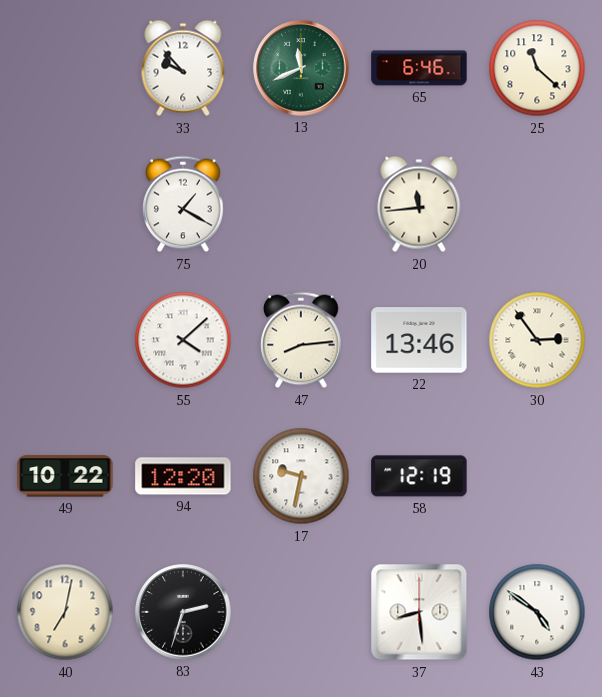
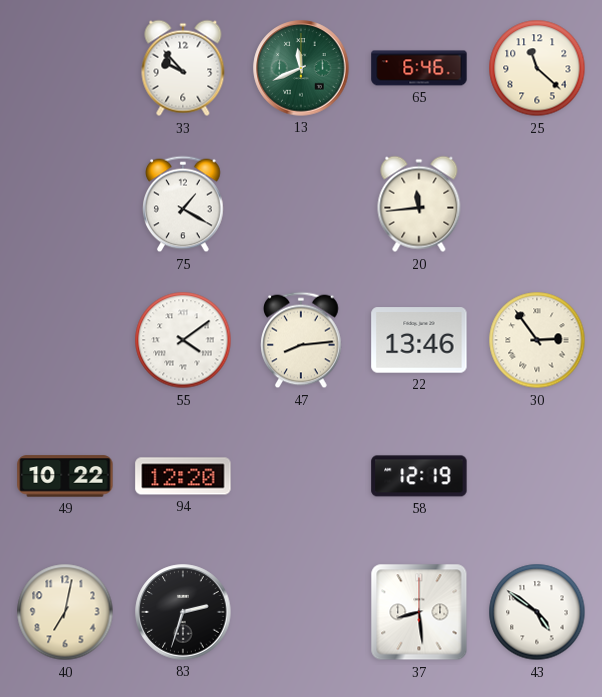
55: 4:08 -> 4:09 (183, 340)
17: 9:32 -> none (301, 476)
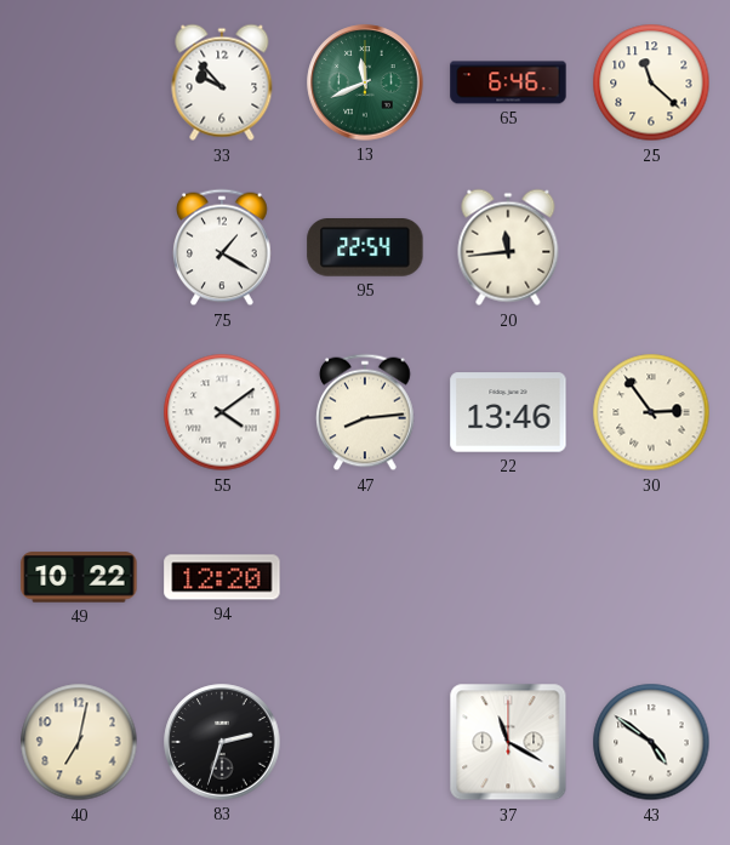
95: none -> 22:54 (365, 249)
58: 12:19 -> none (419, 476)
37: 8:29 -> 11:20 (508, 742)
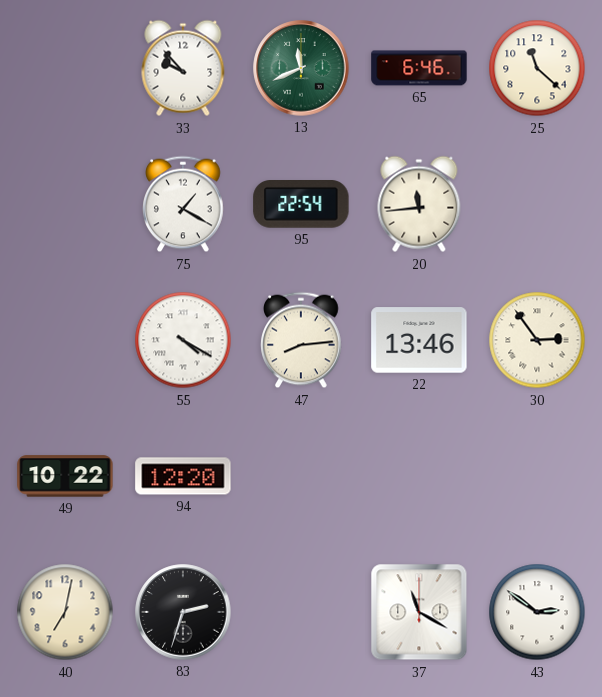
55: 4:09 -> 4:20 (183, 340)
43: 4:51 -> 2:51 (537, 612)
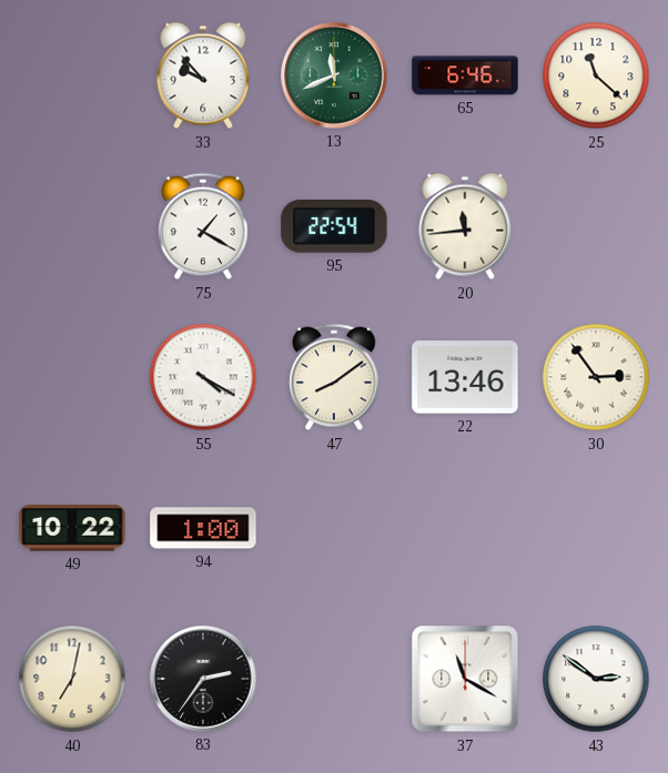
47: 8:14 -> 8:09 (334, 377)
94: 12:20 -> 1:00 (203, 528)
83: 2:33 -> 2:36 (203, 679)
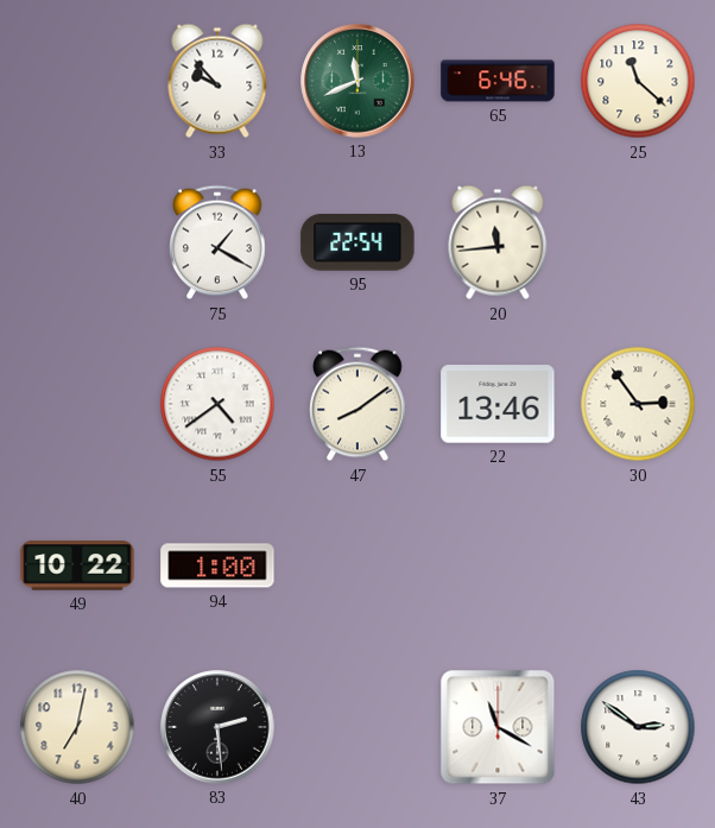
55: 4:20 -> 4:39 (217, 404)
83: 2:36 -> 2:29 (217, 727)
